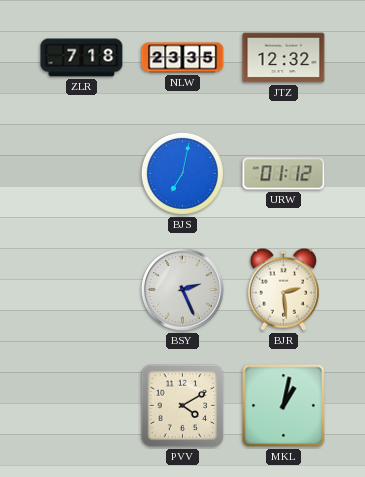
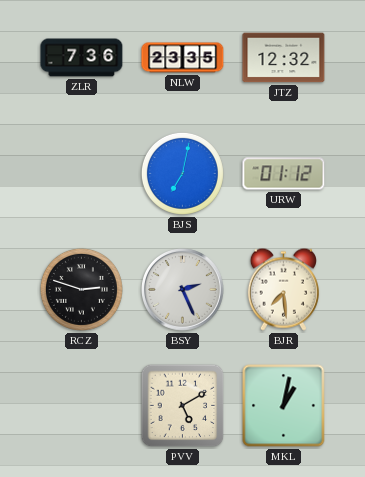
ZLR: 7:18 -> 7:36 (82, 58)
RCZ: none -> 2:48 (81, 289)
BJR: 2:29 -> 7:29 (283, 289)
PVV: 4:10 -> 5:10 (183, 406)
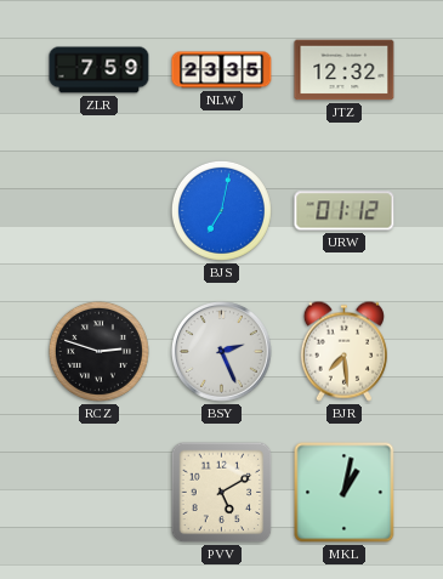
ZLR: 7:36 -> 7:59 (100, 70)
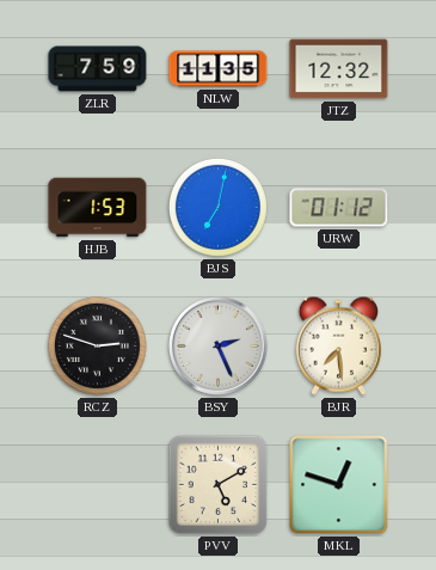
NLW: 23:35 -> 11:35 (219, 69)
HJB: none -> 1:53 (98, 208)
MKL: 1:02 -> 12:48 (339, 485)
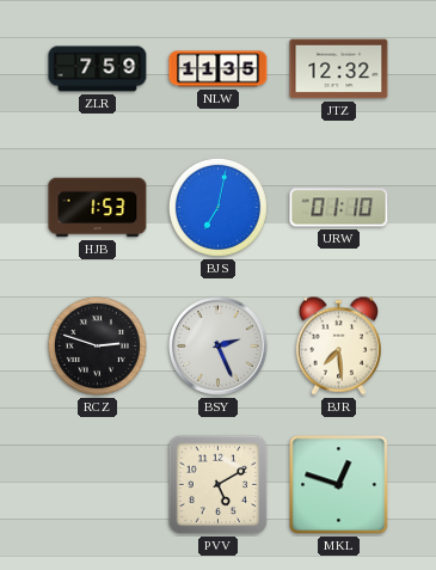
URW: 01:12 -> 01:10 (339, 208)
